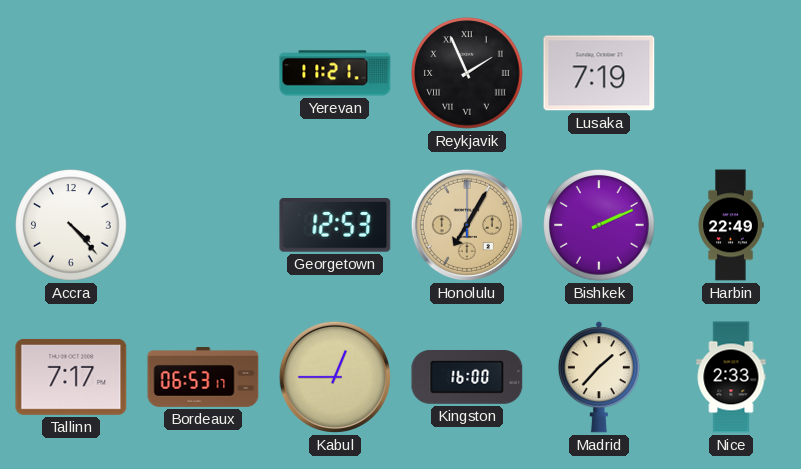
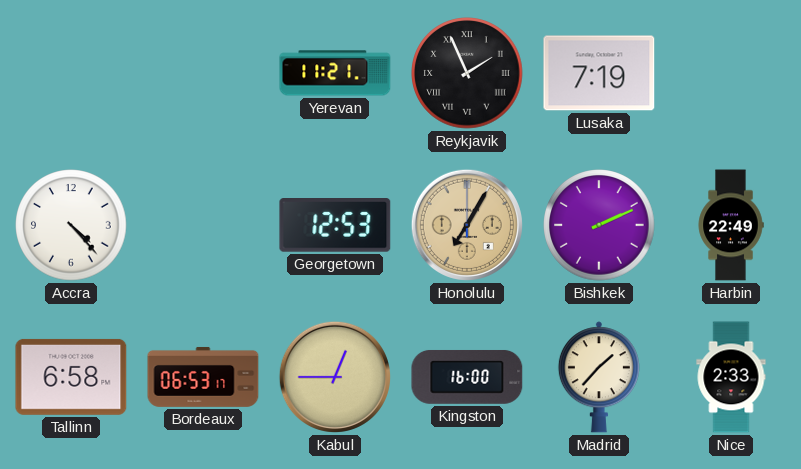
Tallinn: 7:17 -> 6:58 (71, 377)
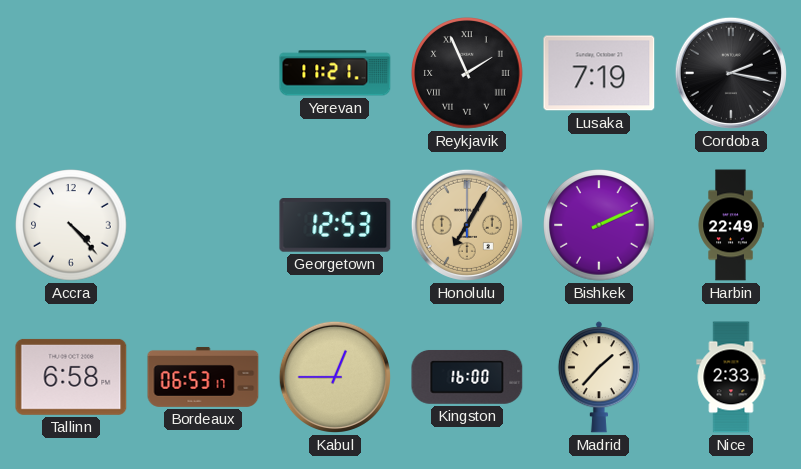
Cordoba: none -> 2:17 (731, 73)
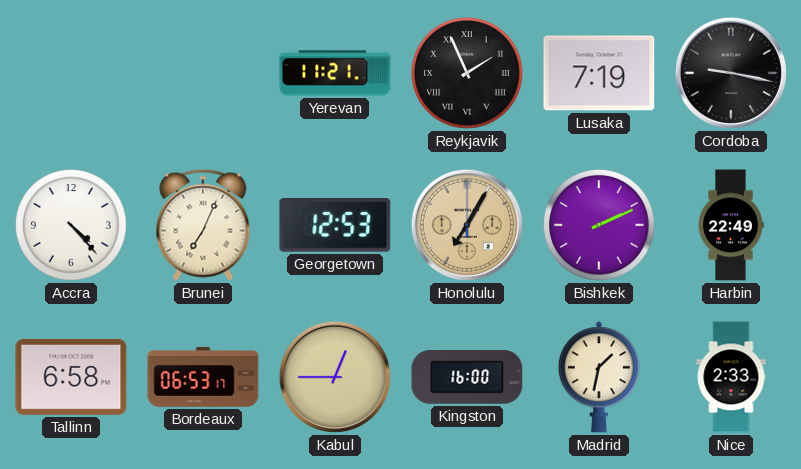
Cordoba: 2:17 -> 9:17 (731, 73)
Brunei: none -> 7:04 (203, 225)
Madrid: 1:37 -> 1:32 (599, 377)
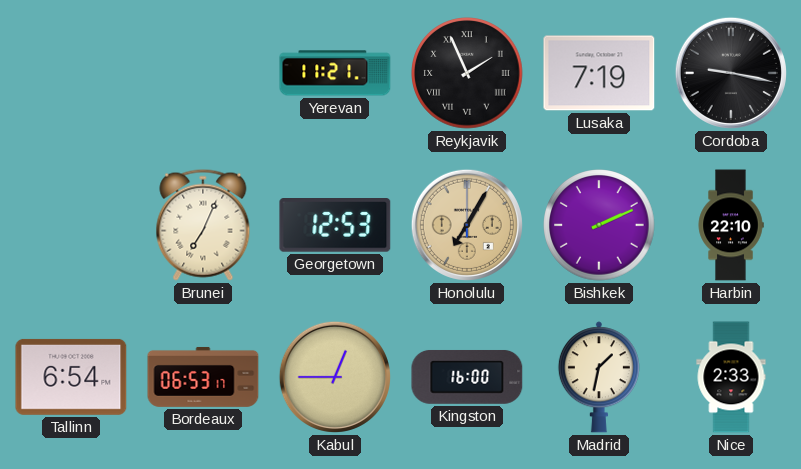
Accra: 4:23 -> none (71, 225)
Harbin: 22:49 -> 22:10 (731, 225)
Tallinn: 6:58 -> 6:54 (71, 377)
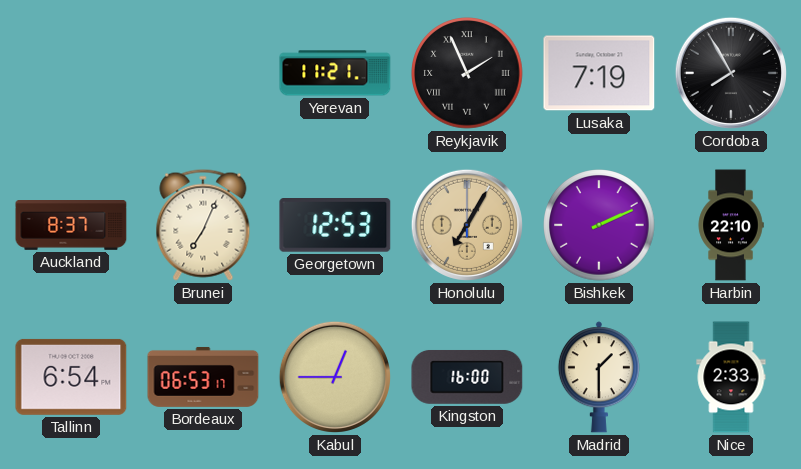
Cordoba: 9:17 -> 7:55 (731, 73)
Auckland: none -> 8:37 (71, 226)
Madrid: 1:32 -> 1:30 (599, 377)
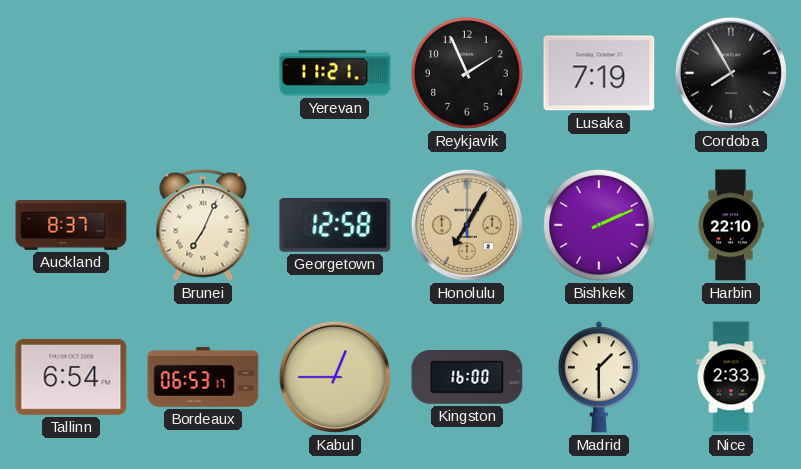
Reykjavik numerals: Roman -> Arabic (467, 73)
Georgetown: 12:53 -> 12:58 (335, 226)
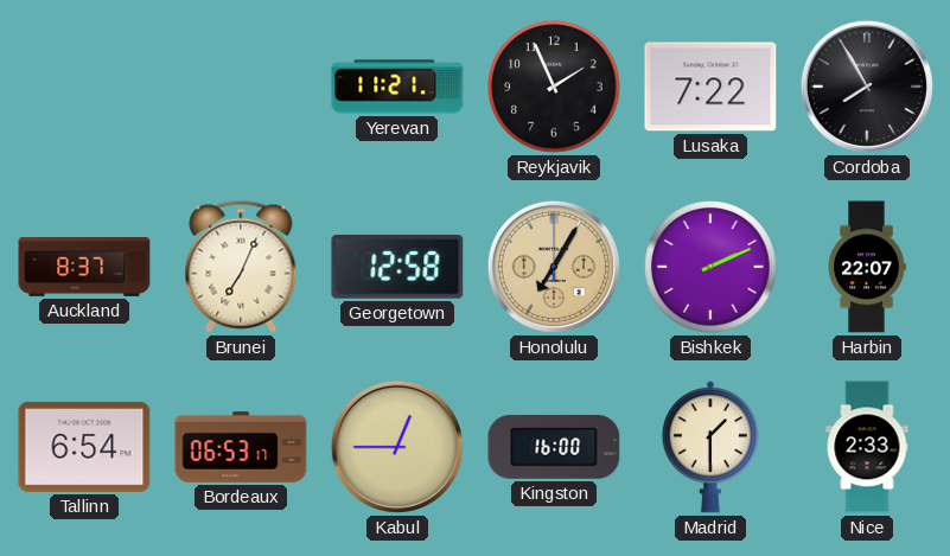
Lusaka: 7:19 -> 7:22 (710, 87)
Harbin: 22:10 -> 22:07 (867, 267)
